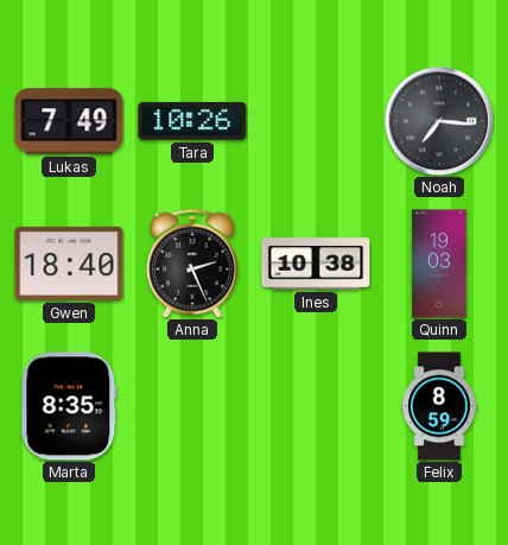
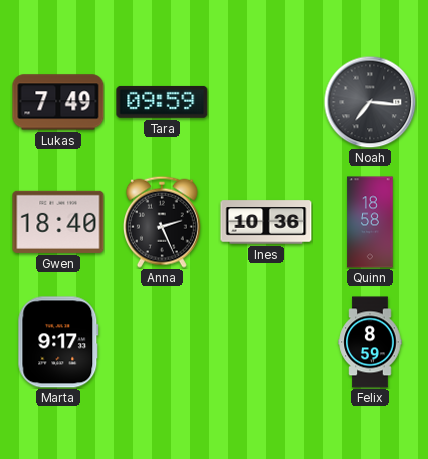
Tara: 10:26 -> 09:59 (162, 102)
Ines: 10:38 -> 10:36 (266, 222)
Quinn: 19:03 -> 18:58 (370, 222)
Marta: 8:35 -> 9:17 (58, 342)
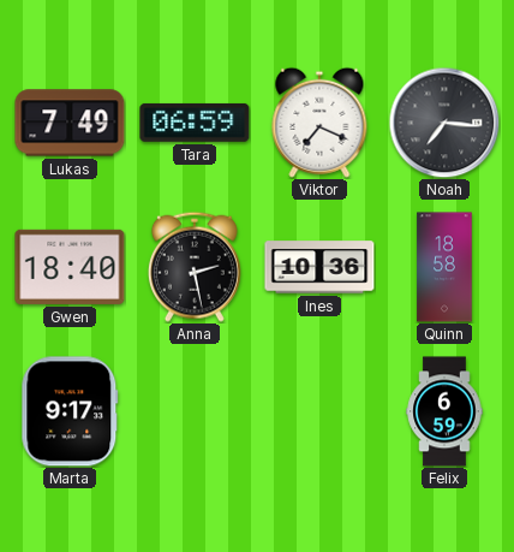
Tara: 09:59 -> 06:59 (195, 123)
Viktor: none -> 7:19 (319, 123)
Anna: 2:26 -> 2:28 (195, 267)
Felix: 8:59 -> 6:59 (444, 411)
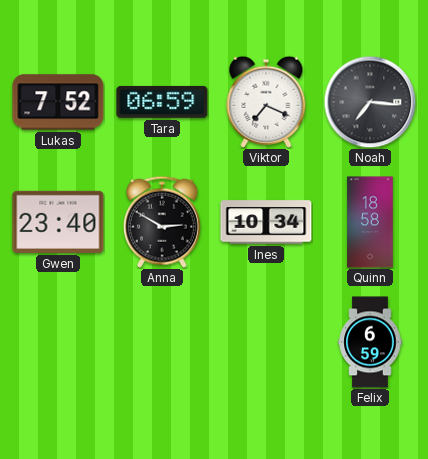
Lukas: 7:49 -> 7:52 (58, 102)
Gwen: 18:40 -> 23:40 (58, 222)
Anna: 2:28 -> 2:50 (162, 222)
Ines: 10:36 -> 10:34 (266, 222)
Marta: 9:17 -> none (70, 411)
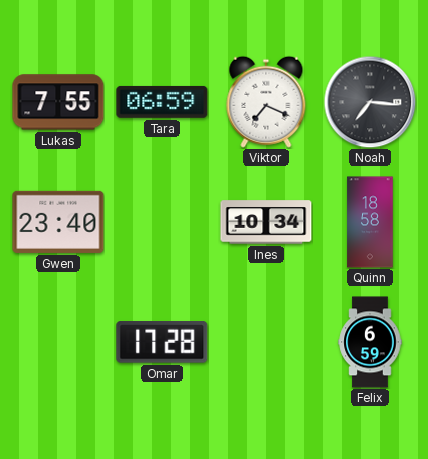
Lukas: 7:52 -> 7:55 (58, 102)
Anna: 2:50 -> none (162, 222)
Omar: none -> 17:28 (162, 343)
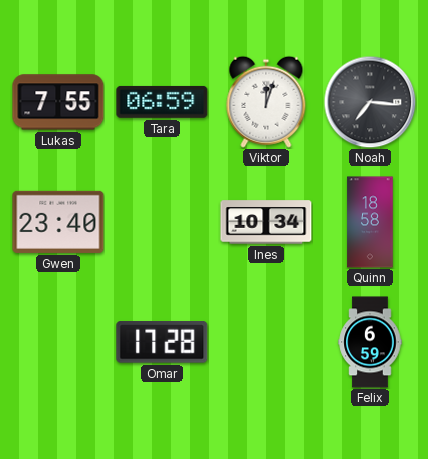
Viktor: 7:19 -> 12:03 (266, 102)
